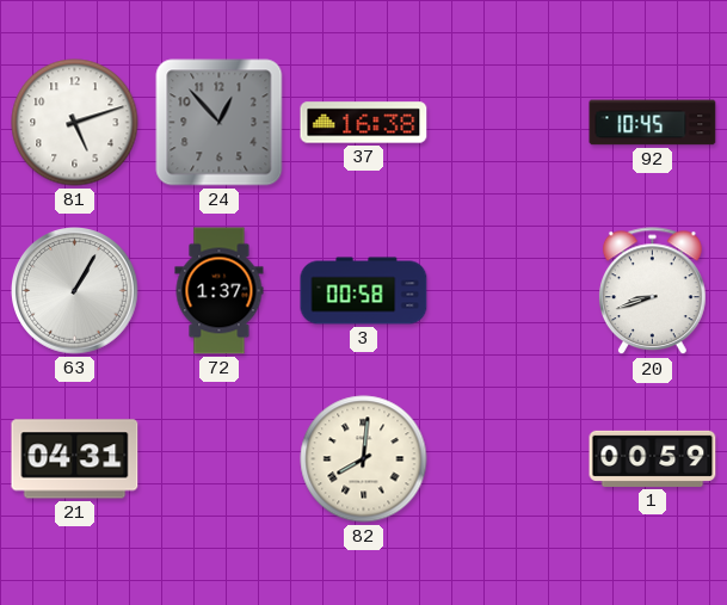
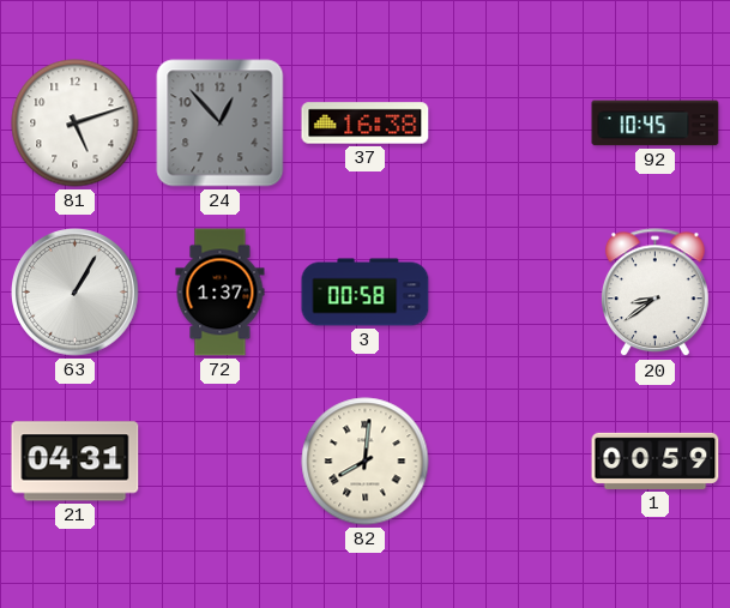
20: 8:42 -> 8:39 (654, 293)
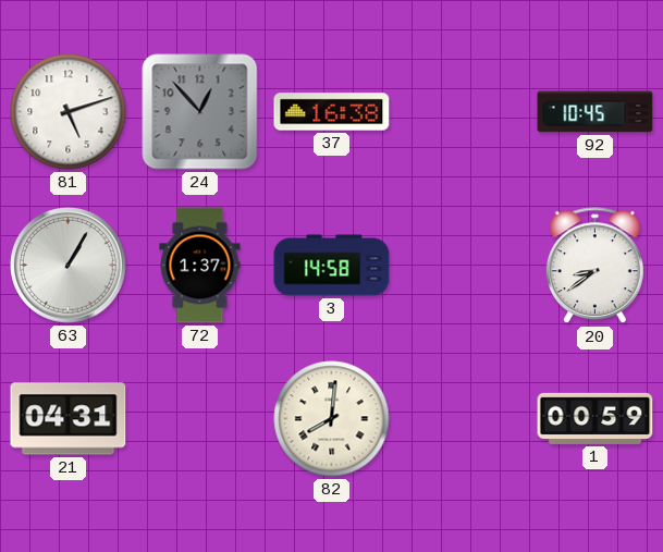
3: 00:58 -> 14:58 (332, 266)
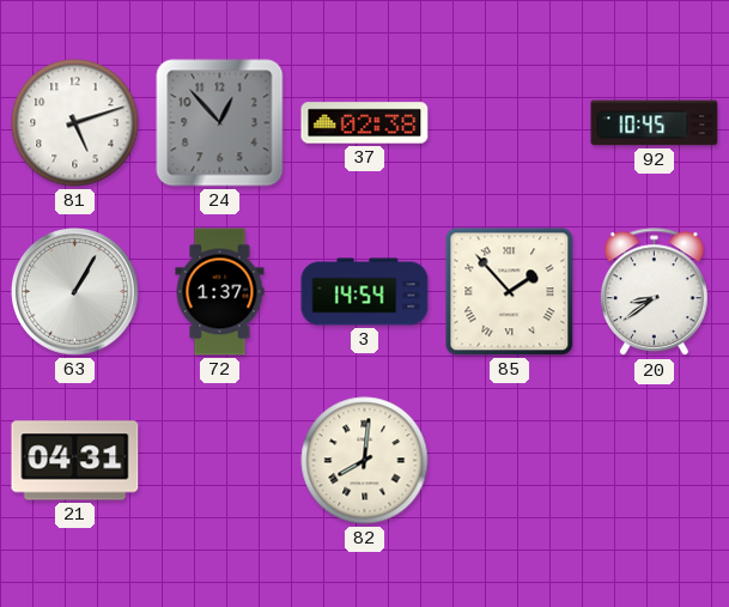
37: 16:38 -> 02:38 (365, 123)
3: 14:58 -> 14:54 (365, 292)
85: none -> 1:53 (510, 292)
1: 00:59 -> none (596, 418)
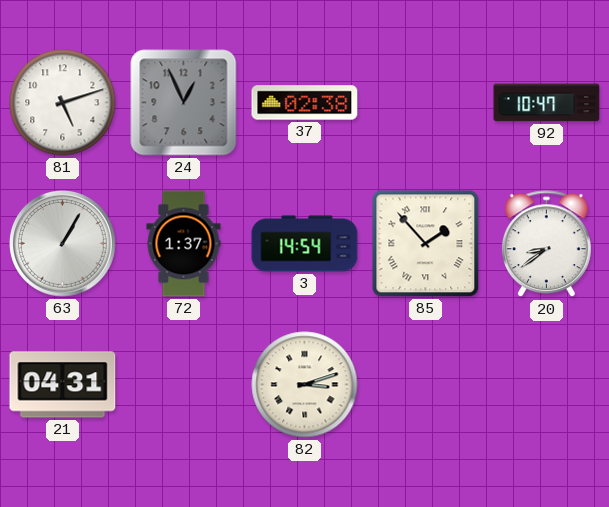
24: 12:53 -> 12:56 (184, 103)
92: 10:45 -> 10:47 (547, 103)
82: 8:01 -> 3:12 (305, 385)
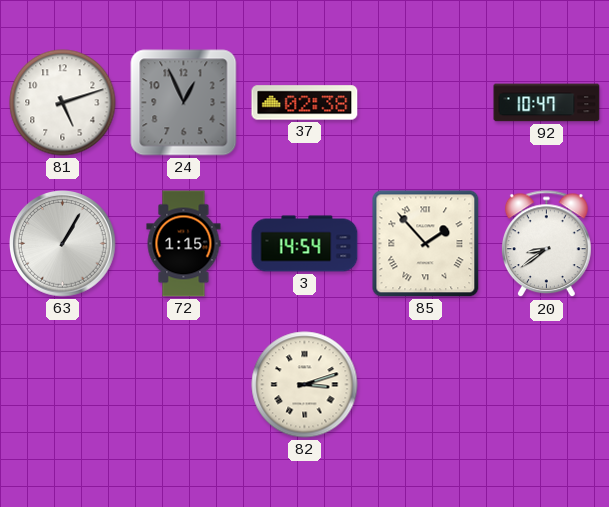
72: 1:37 -> 1:15 (184, 244)
21: 04:31 -> none (63, 385)
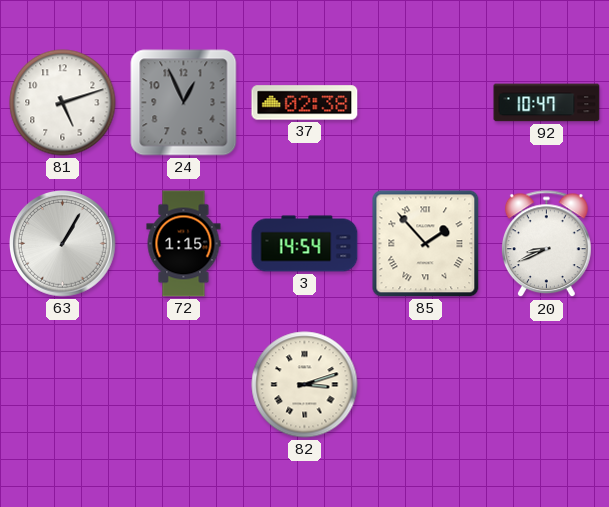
20: 8:39 -> 8:41 (546, 244)
